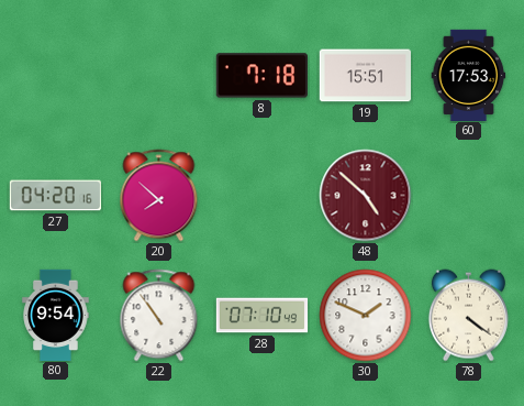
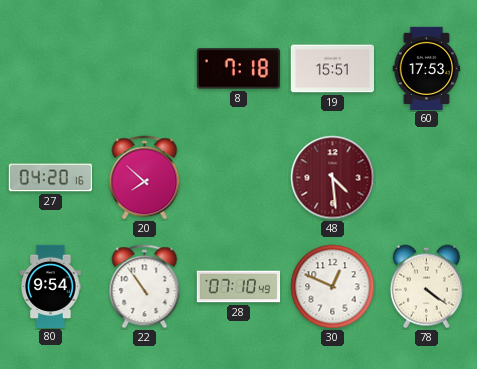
48: 4:52 -> 4:29 (333, 178)
30: 1:49 -> 12:49 (333, 287)
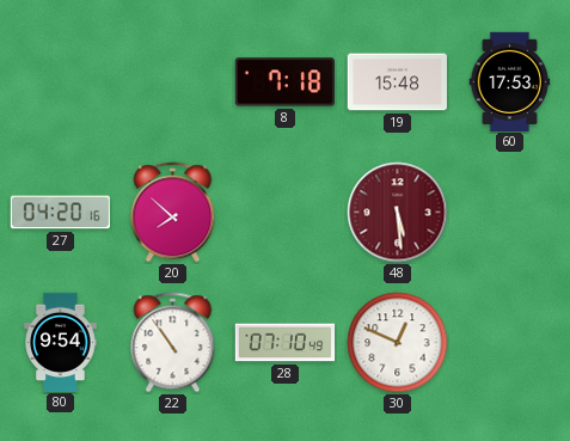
19: 15:51 -> 15:48 (397, 82)
48: 4:29 -> 5:29 (398, 213)
78: 4:21 -> none (426, 287)
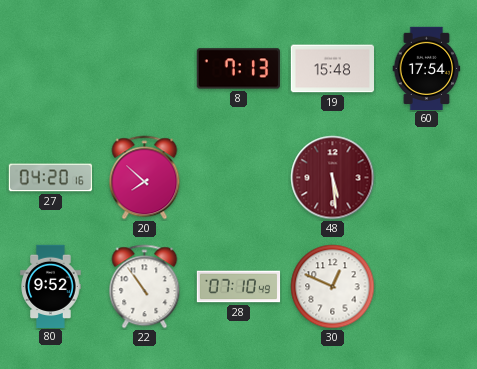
8: 7:18 -> 7:13 (238, 69)
60: 17:53 -> 17:54 (427, 68)
80: 9:54 -> 9:52 (51, 286)
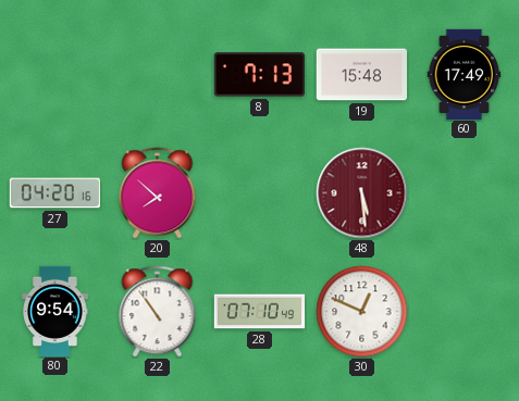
60: 17:54 -> 17:49 (465, 74)
80: 9:52 -> 9:54 (55, 311)
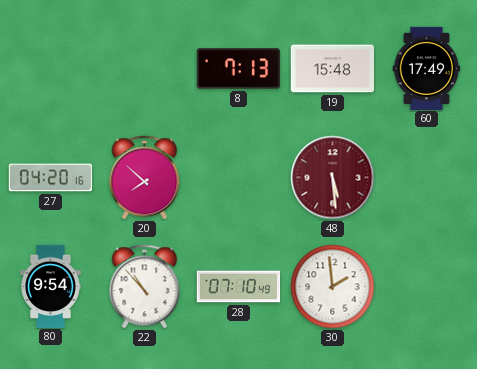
22: 10:54 -> 10:53 (145, 287)
30: 12:49 -> 1:59 (333, 287)
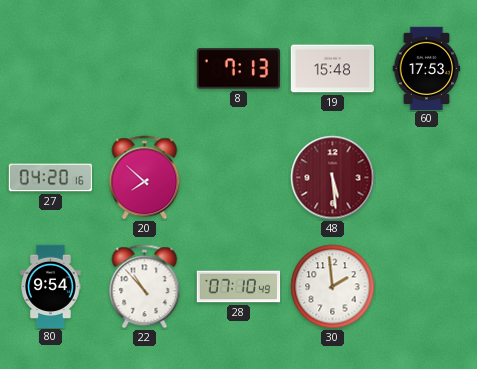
60: 17:49 -> 17:53 (427, 68)
